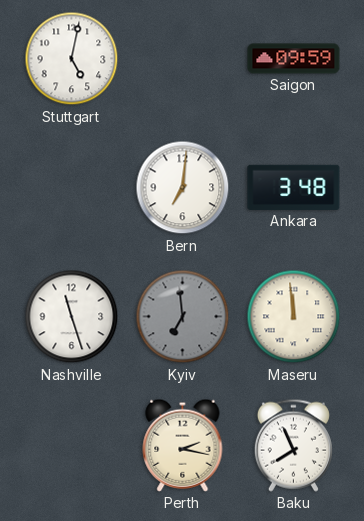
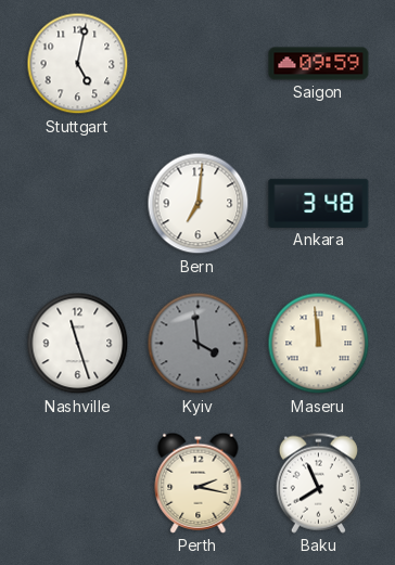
Kyiv: 6:59 -> 3:59 (199, 344)
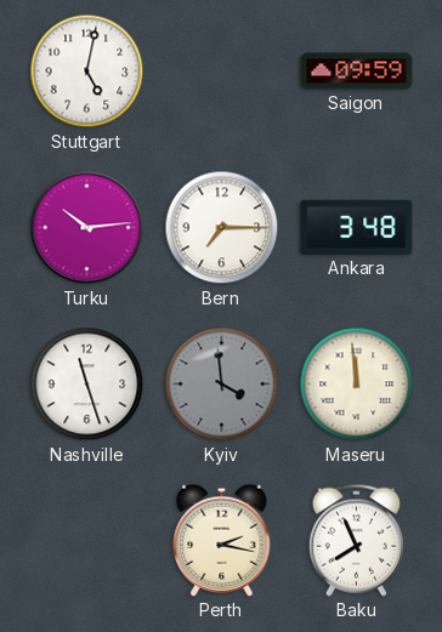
Turku: none -> 10:14 (87, 228)
Bern: 7:01 -> 7:15 (222, 228)
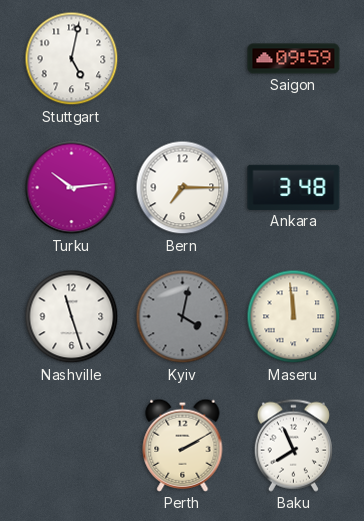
Kyiv: 3:59 -> 4:02 (183, 317)
Perth: 2:17 -> 2:10 (183, 445)
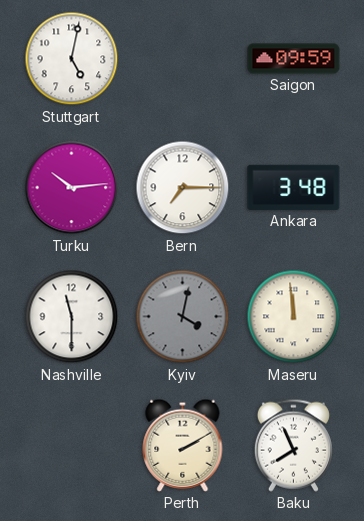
Nashville: 11:27 -> 11:30 (72, 317)
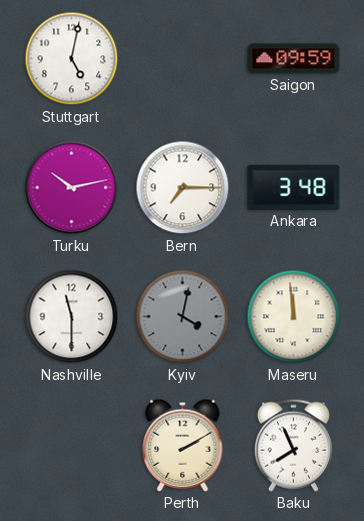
Turku: 10:14 -> 10:13 (72, 188)
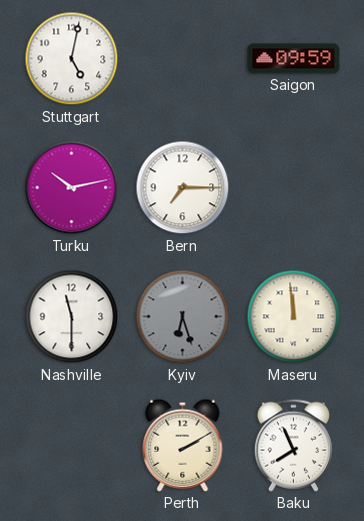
Ankara: 3:48 -> none (294, 187)
Kyiv: 4:02 -> 6:27 (183, 317)
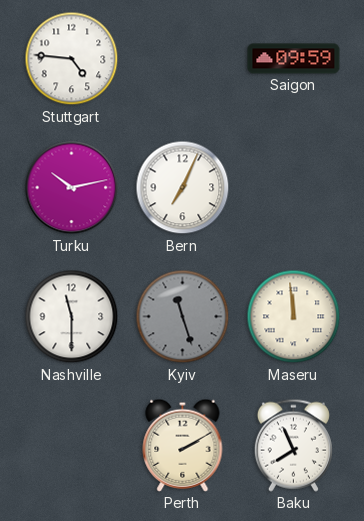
Stuttgart: 5:02 -> 4:46 (72, 59)
Bern: 7:15 -> 7:04 (183, 188)
Kyiv: 6:27 -> 11:27 (183, 317)
